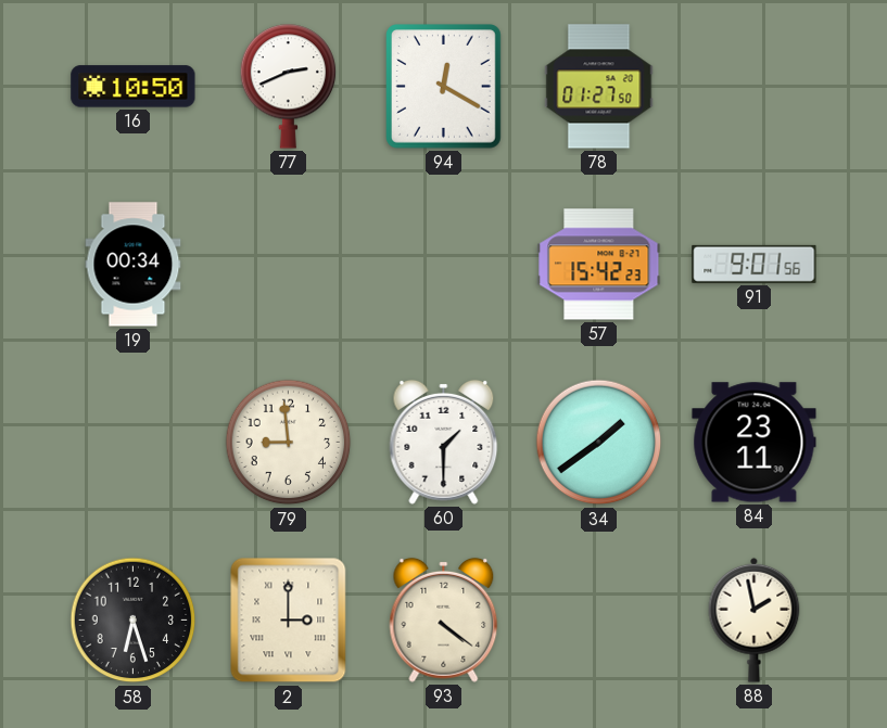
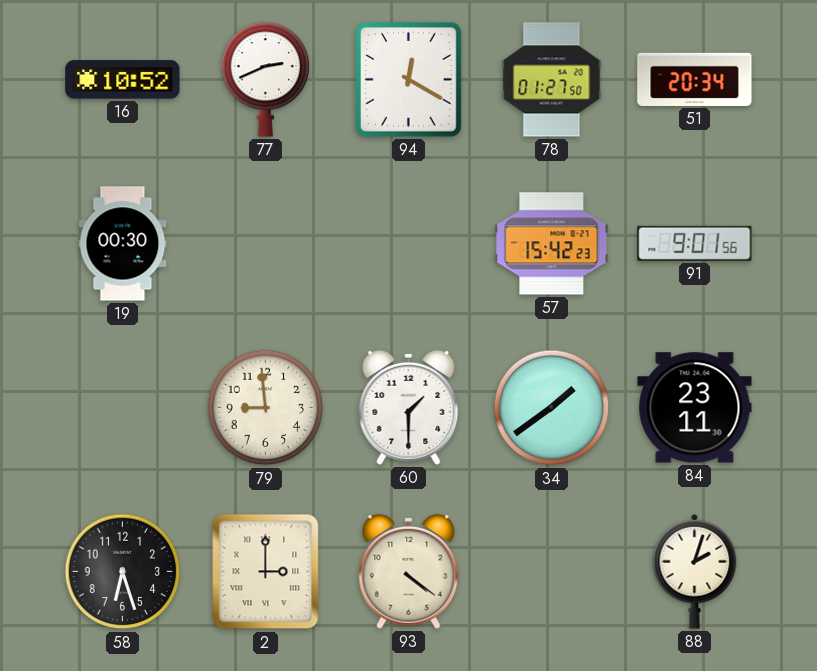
16: 10:50 -> 10:52 (123, 80)
51: none -> 20:34 (695, 79)
19: 00:34 -> 00:30 (123, 244)
88: 1:58 -> 2:03 (695, 571)
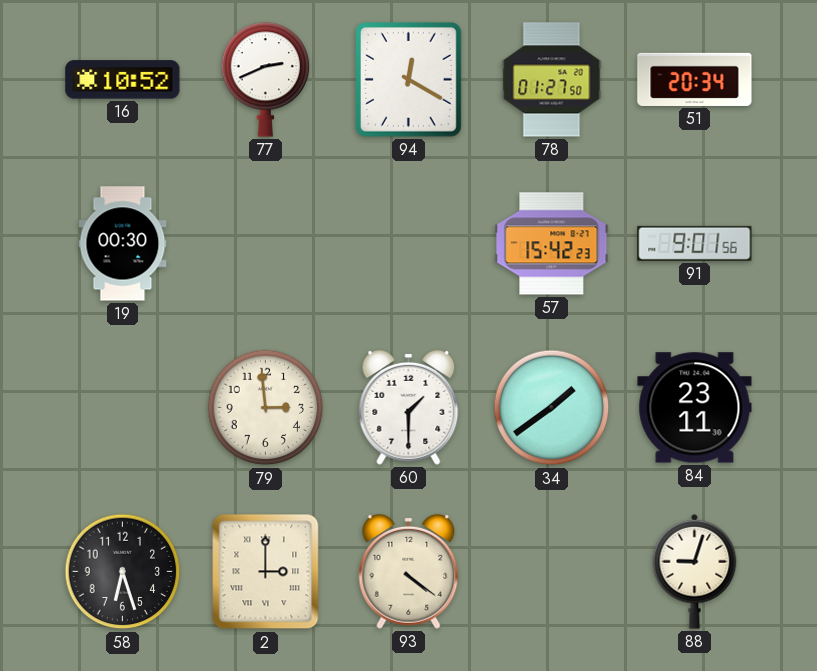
79: 8:59 -> 2:59 (266, 408)
88: 2:03 -> 9:03 (695, 571)
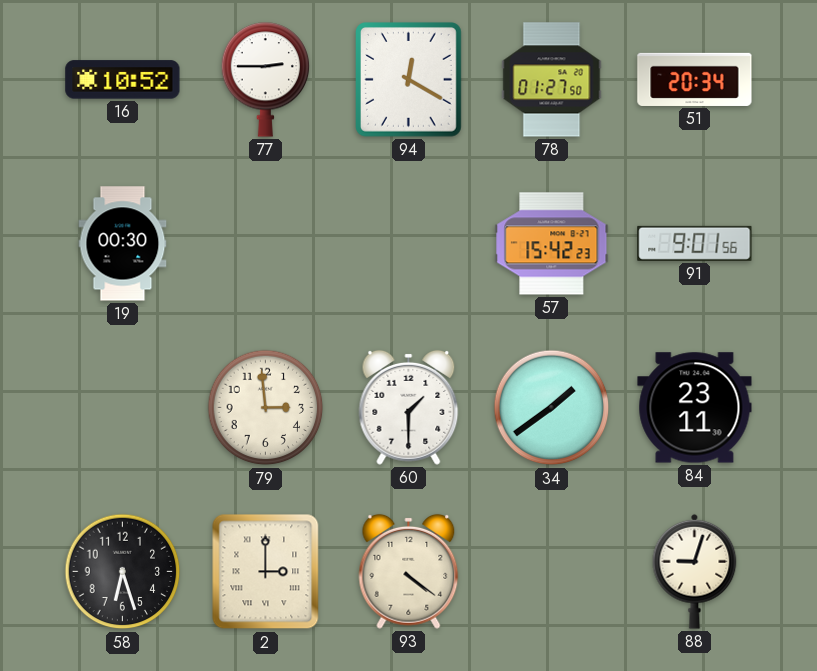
77: 2:41 -> 2:45 (266, 80)
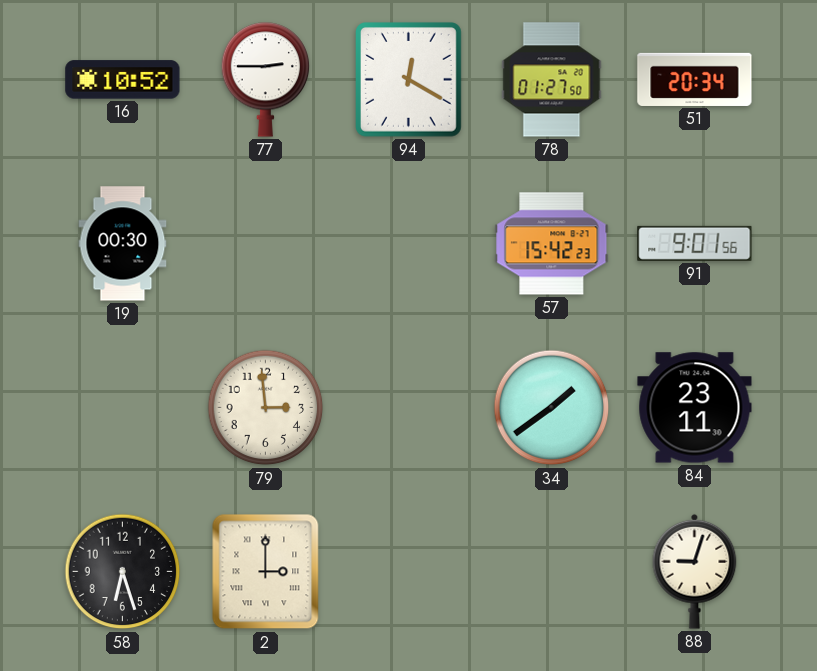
60: 1:30 -> none (409, 407)
93: 4:21 -> none (409, 571)
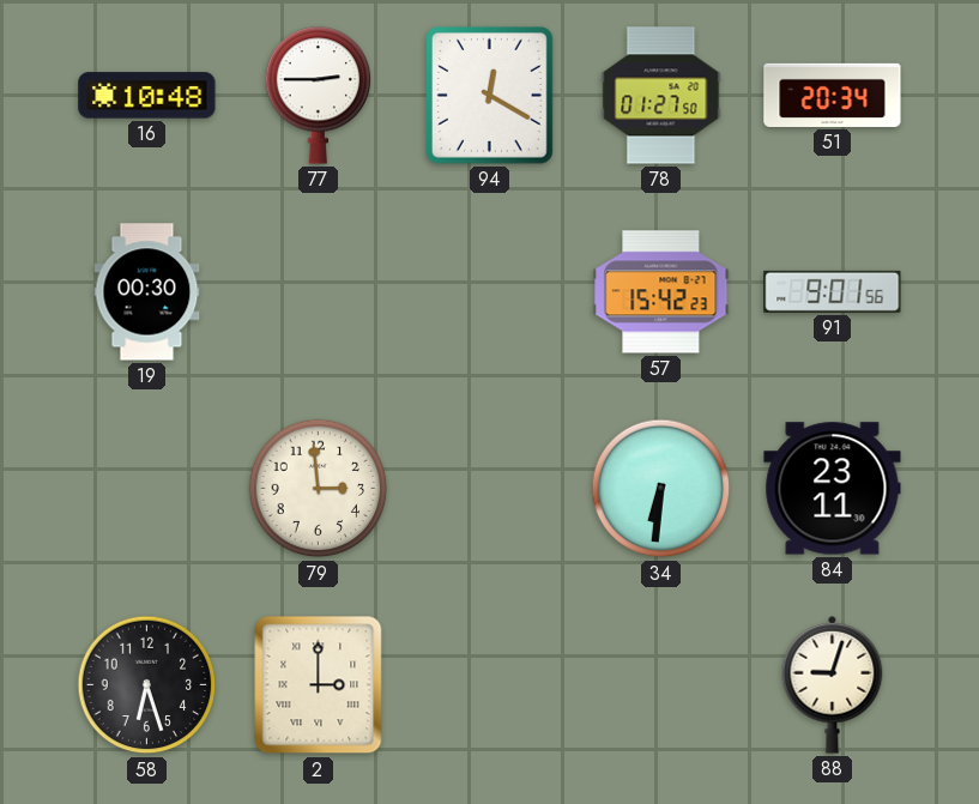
16: 10:52 -> 10:48 (147, 96)
34: 1:39 -> 6:31 (661, 489)
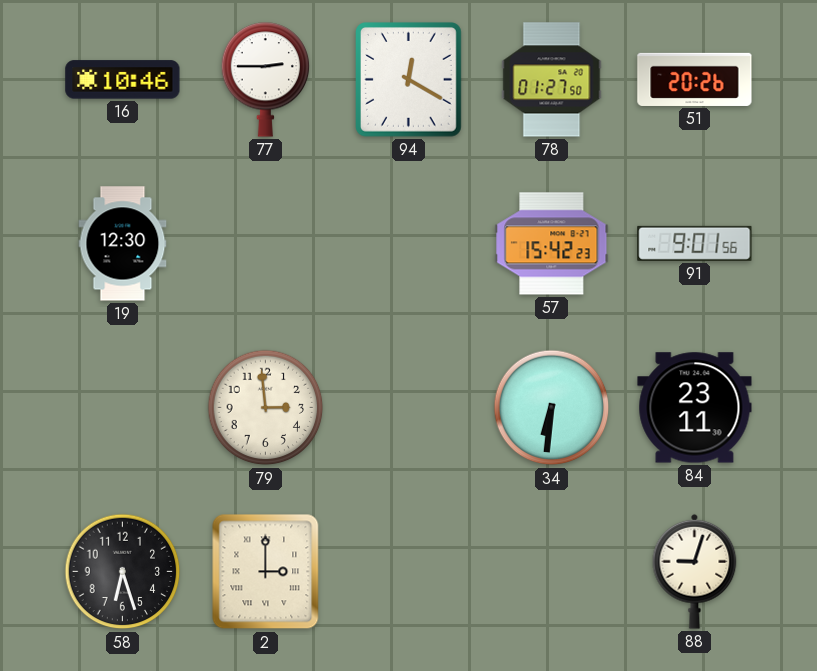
16: 10:48 -> 10:46 (123, 80)
51: 20:34 -> 20:26 (695, 79)
19: 00:30 -> 12:30 (123, 244)
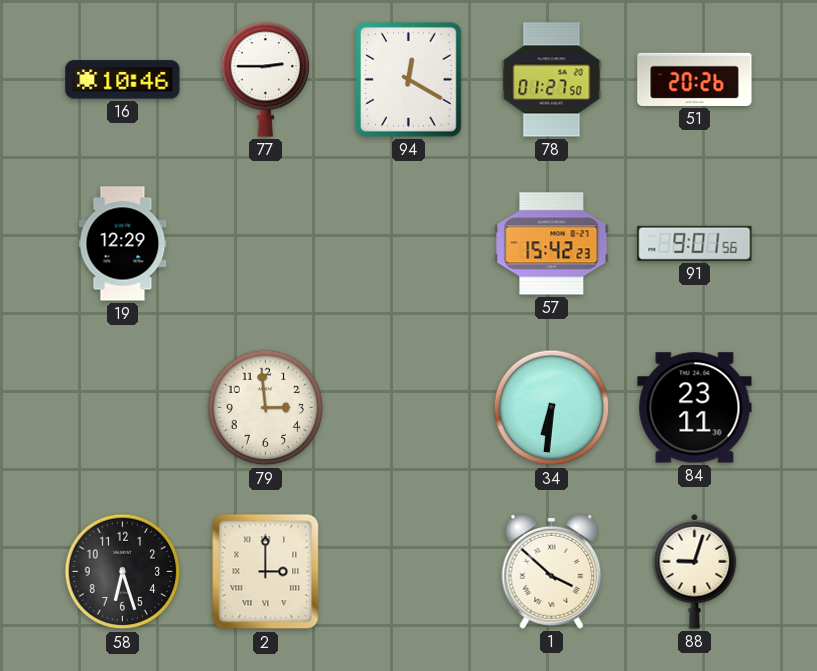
19: 12:30 -> 12:29 (123, 244)
1: none -> 3:52 (552, 571)
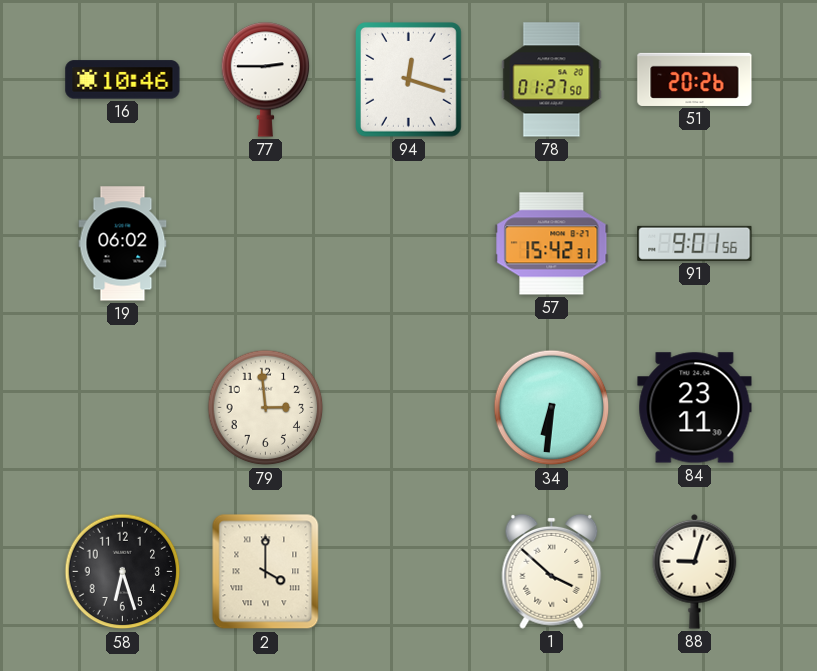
94: 12:20 -> 12:18 (409, 80)
19: 12:29 -> 06:02 (123, 244)
57: 15:42:23 -> 15:42:31 (552, 244)
2: 3:00 -> 4:00 (266, 572)
